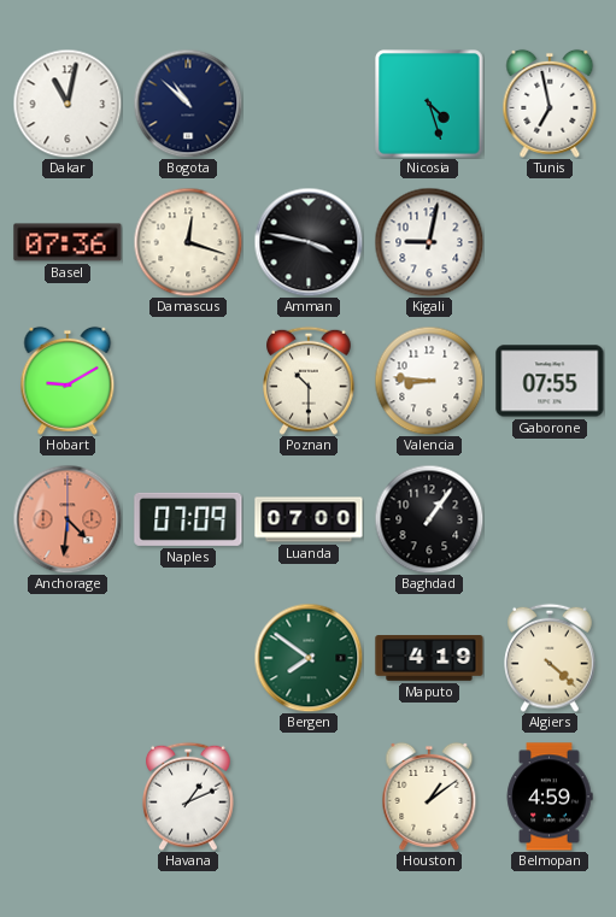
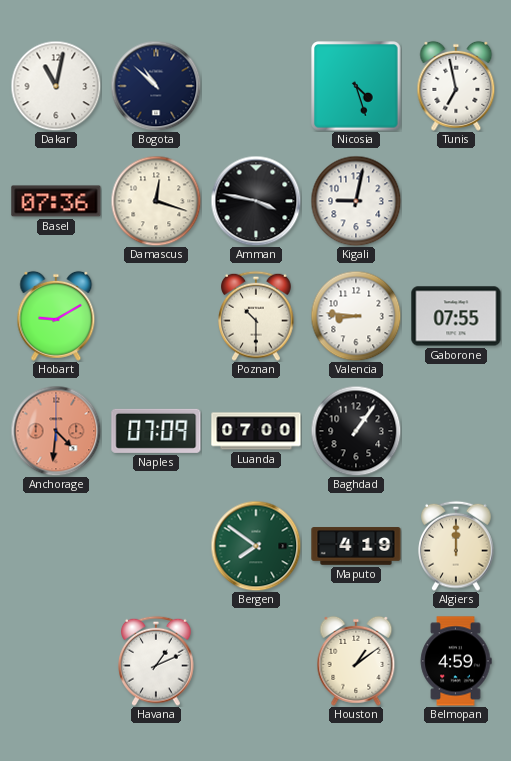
Algiers: 4:22 -> 12:00 (456, 546)
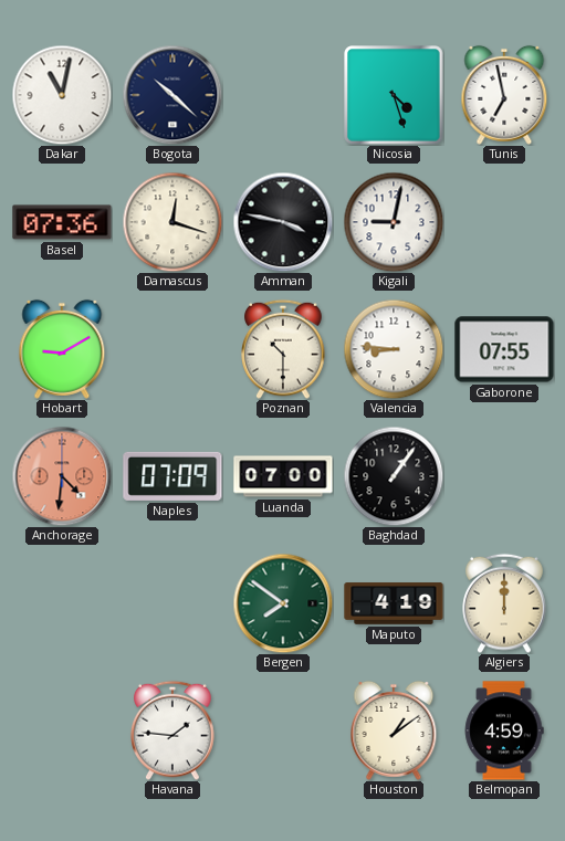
Bogota: 10:52 -> 10:22 (172, 95)
Havana: 1:11 -> 1:46 (172, 730)
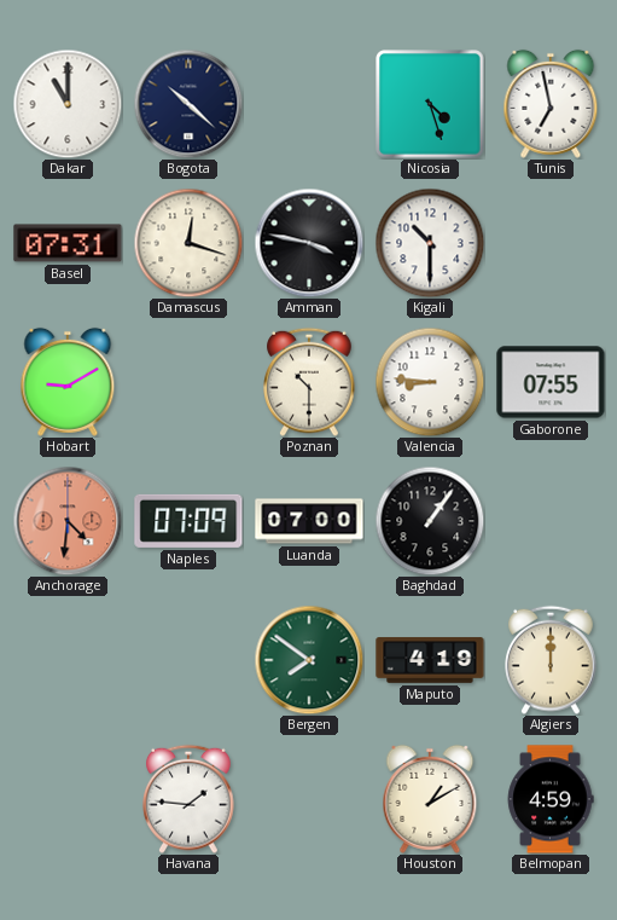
Dakar: 11:02 -> 11:00 (68, 104)
Basel: 07:36 -> 07:31 (68, 243)
Kigali: 9:02 -> 10:30 (430, 243)
Houston: 1:09 -> 1:10 (430, 799)
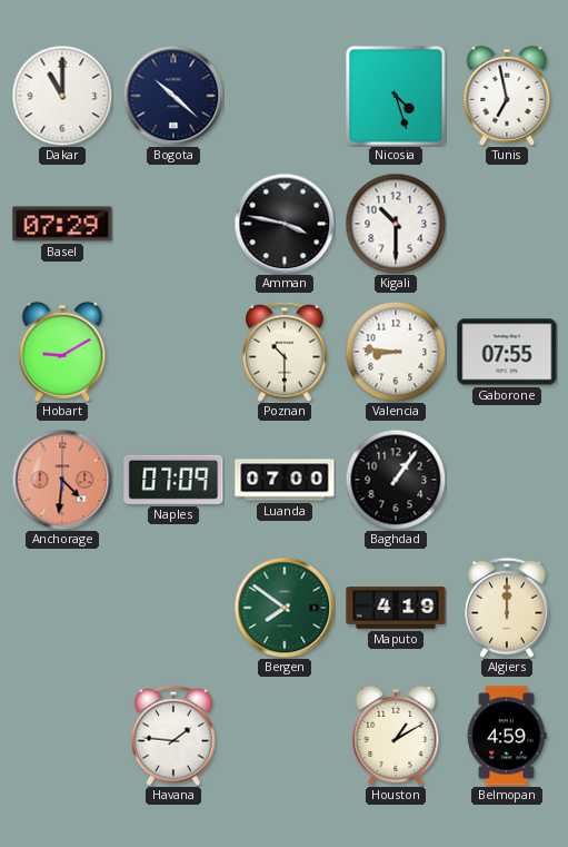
Basel: 07:31 -> 07:29 (62, 224)
Damascus: 12:18 -> none (188, 243)
